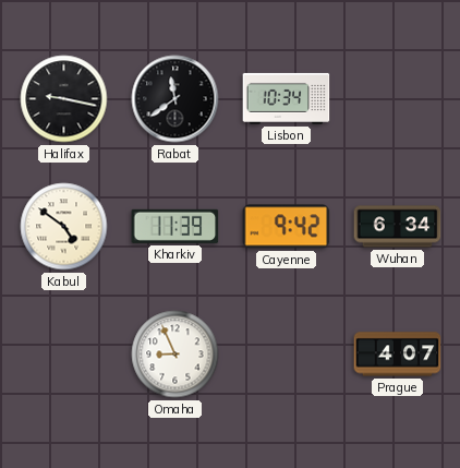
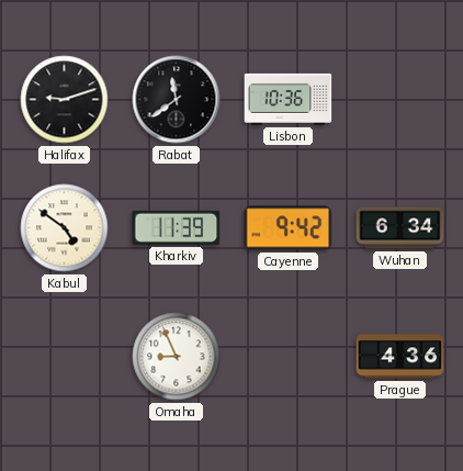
Halifax: 9:17 -> 9:12 (65, 100)
Lisbon: 10:34 -> 10:36 (289, 99)
Prague: 4:07 -> 4:36 (400, 357)
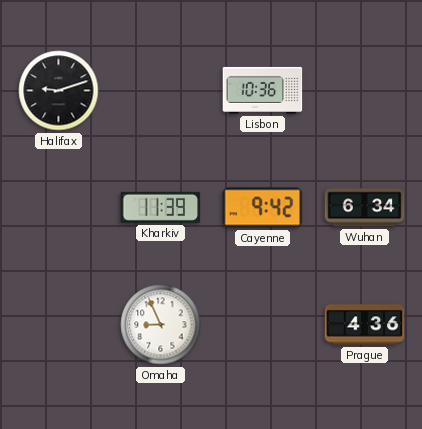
Rabat: 11:39 -> none (177, 100)
Kabul: 4:51 -> none (65, 228)
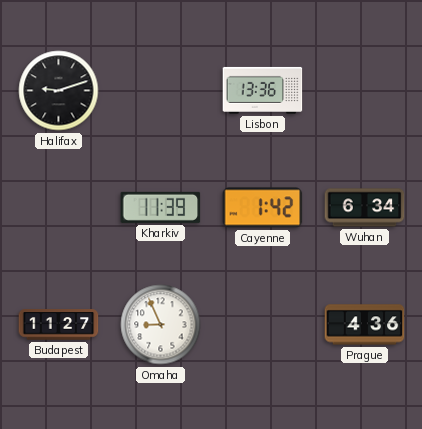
Lisbon: 10:36 -> 13:36 (263, 90)
Cayenne: 9:42 -> 1:42 (263, 208)
Budapest: none -> 11:27 (59, 325)
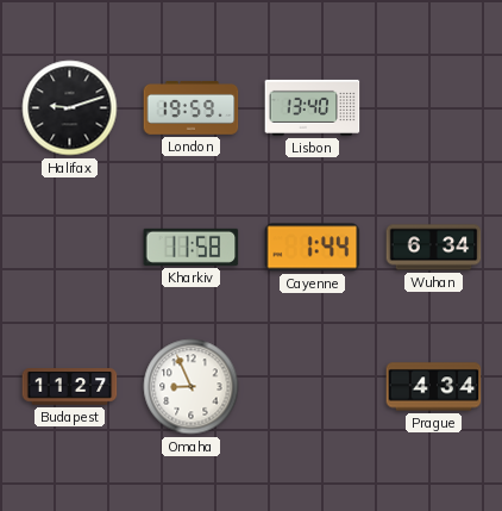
London: none -> 19:59 (192, 108)
Lisbon: 13:36 -> 13:40 (313, 107)
Kharkiv: 11:39 -> 11:58 (192, 247)
Cayenne: 1:42 -> 1:44 (313, 248)
Prague: 4:36 -> 4:34 (434, 387)
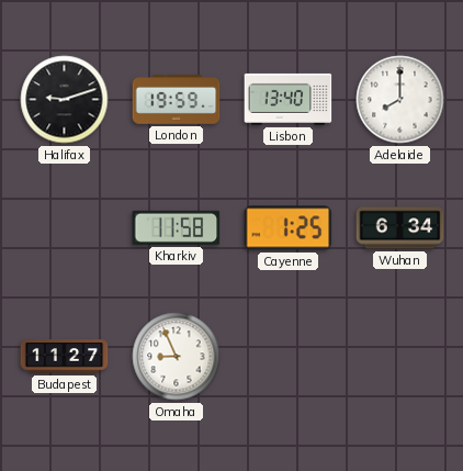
Adelaide: none -> 8:00 (400, 100)
Cayenne: 1:44 -> 1:25 (289, 228)
Prague: 4:34 -> none (434, 387)
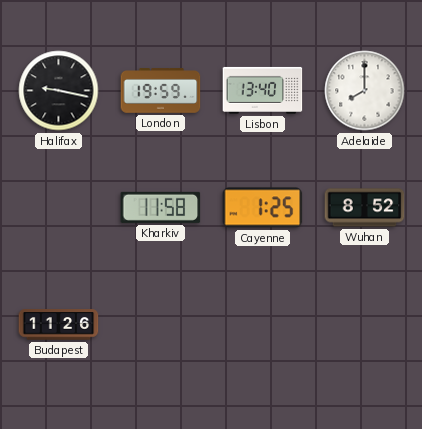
Halifax: 9:12 -> 9:17 (59, 91)
Wuhan: 6:34 -> 8:52 (365, 208)
Budapest: 11:27 -> 11:26 (59, 325)
Omaha: 8:56 -> none (177, 357)
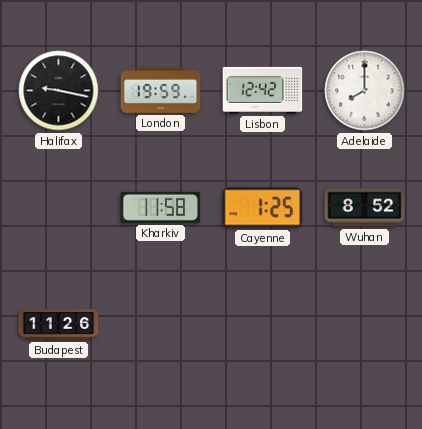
Lisbon: 13:40 -> 12:42 (263, 90)
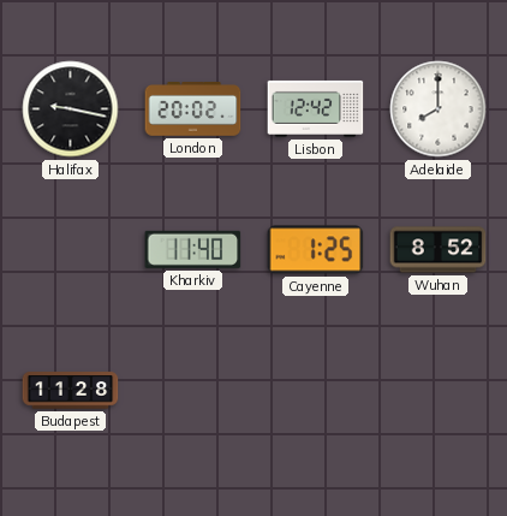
London: 19:59 -> 20:02 (193, 109)
Kharkiv: 11:58 -> 11:40 (193, 249)
Budapest: 11:26 -> 11:28 (71, 391)
